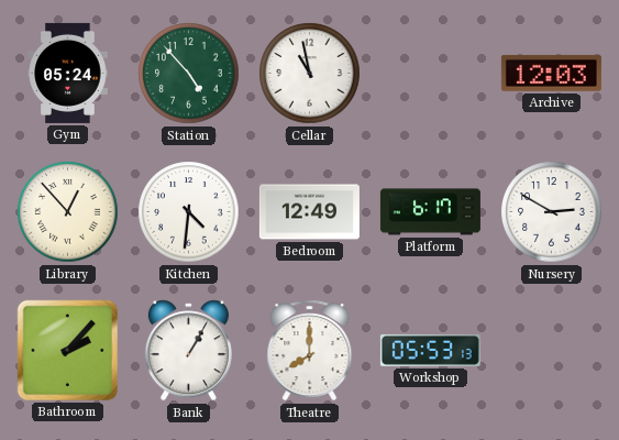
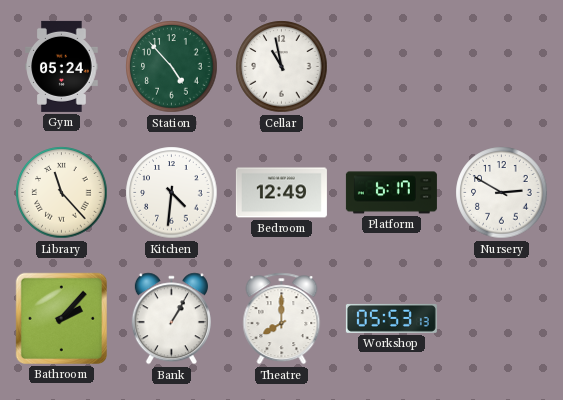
Archive: 12:03 -> none (551, 73)
Library: 12:53 -> 11:23 (62, 193)
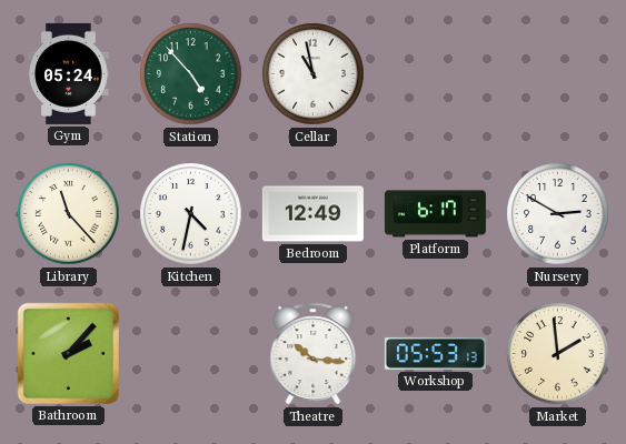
Kitchen: 4:31 -> 4:32 (191, 214)
Bank: 1:05 -> none (171, 319)
Theatre: 8:00 -> 10:16 (314, 354)
Market: none -> 1:59 (558, 354)
